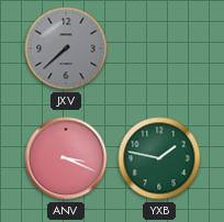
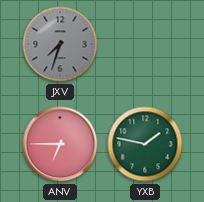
JXV: 7:38 -> 7:33 (60, 44)
ANV: 3:19 -> 6:45 (60, 144)
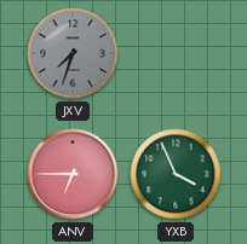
YXB: 1:47 -> 3:56 (176, 174)
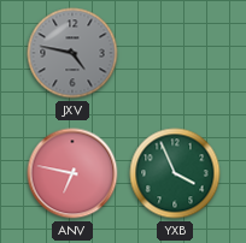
JXV: 7:33 -> 4:47 (72, 53)
ANV: 6:45 -> 6:47 (72, 173)
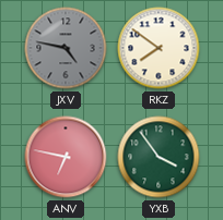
RKZ: none -> 7:51 (159, 48)
YXB: 3:56 -> 3:54 (159, 157)
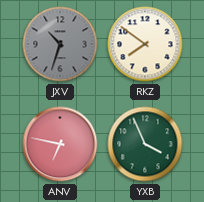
JXV: 4:47 -> 10:33 (60, 44)
YXB: 3:54 -> 3:56 (145, 144)
